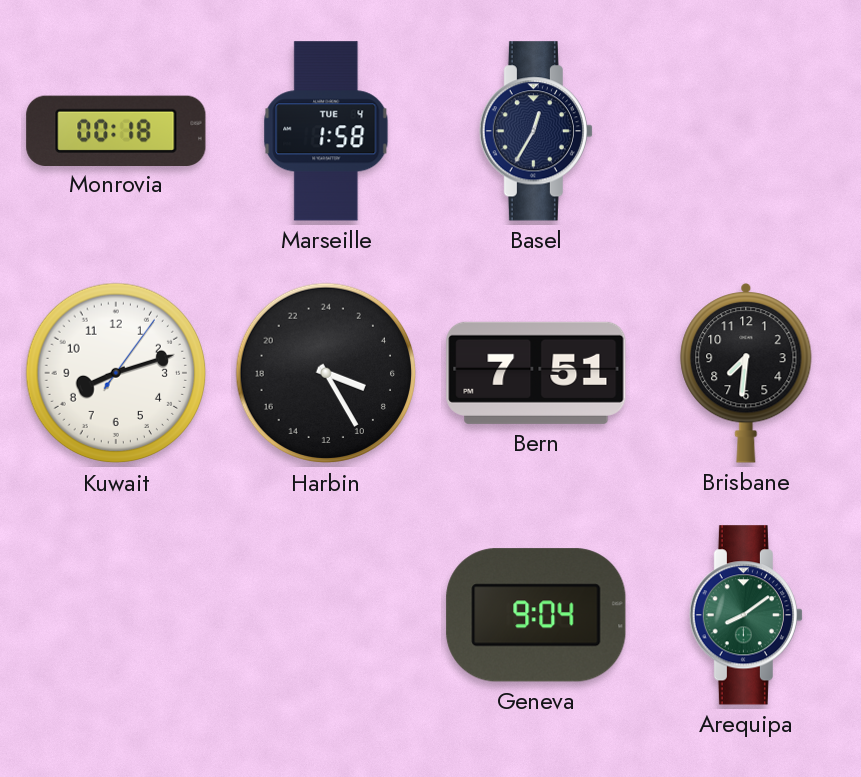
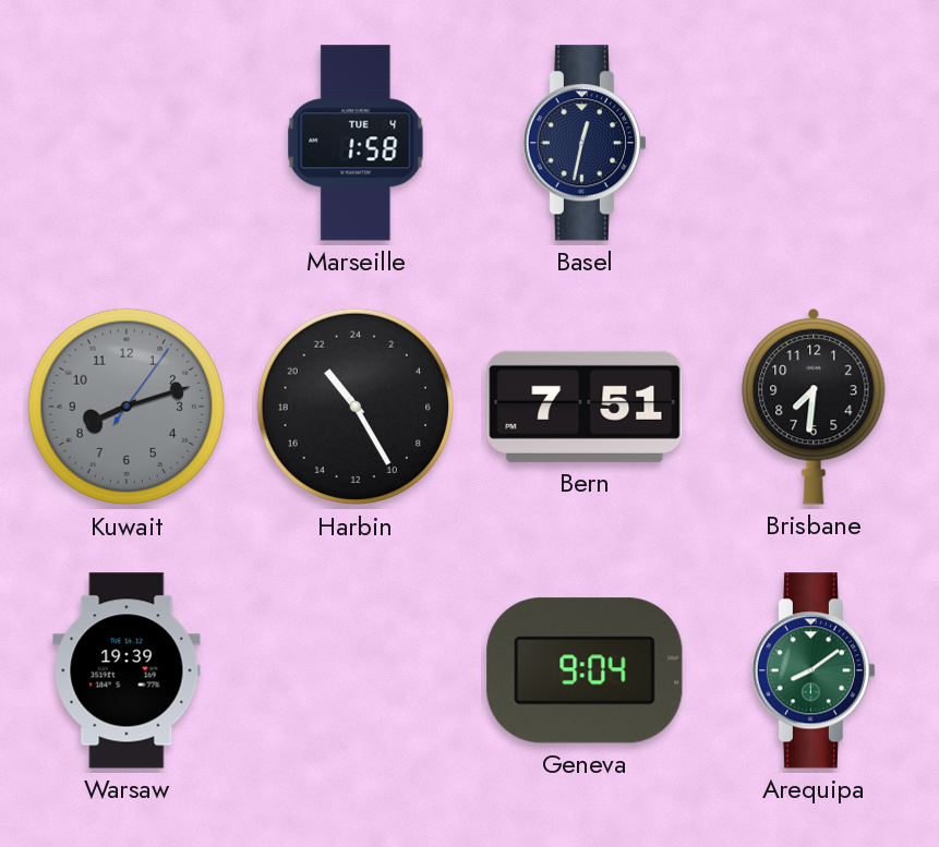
Monrovia: 00:18 -> none (116, 130)
Basel: 12:35 -> 12:32 (585, 143)
Kuwait dial: white -> grey (127, 407)
Harbin: 7:25 -> 21:25 (356, 407)
Warsaw: none -> 19:39 (127, 670)
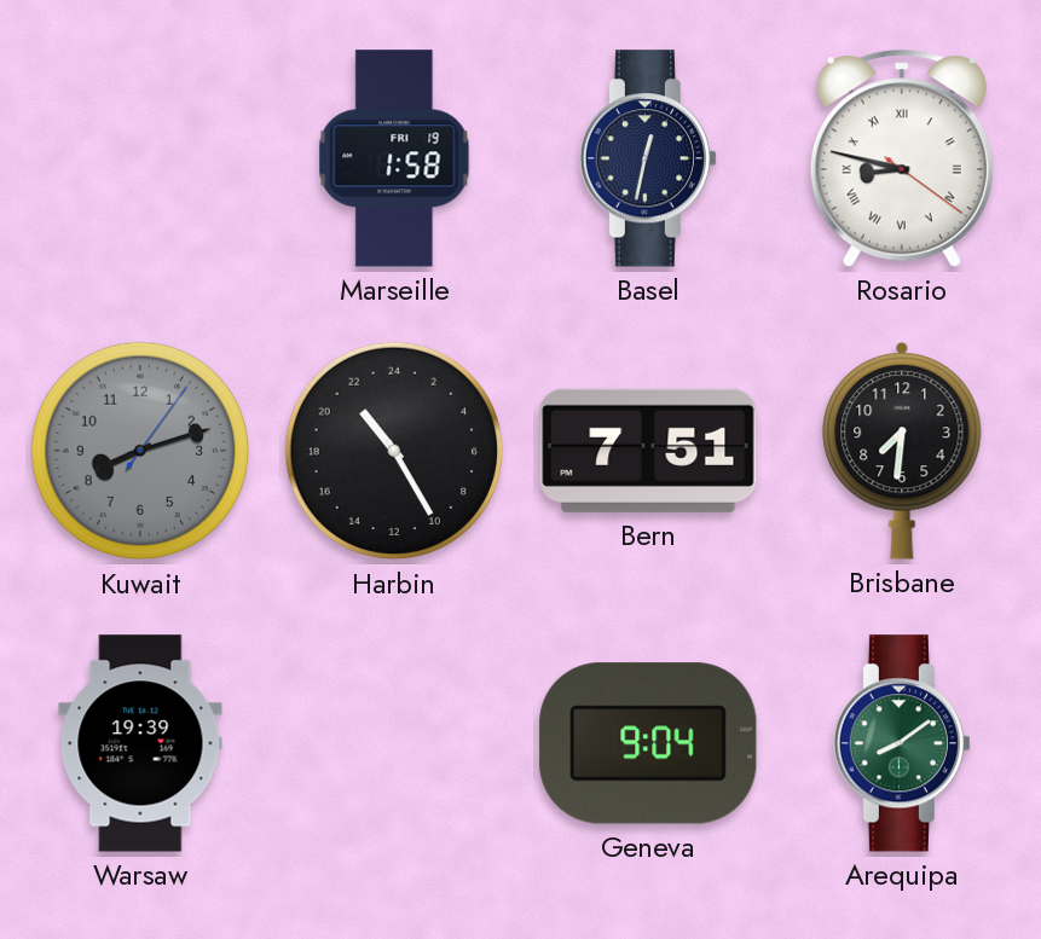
Marseille date: TUE 4 -> FRI 19 (394, 158)
Rosario: none -> 8:47 (902, 158)
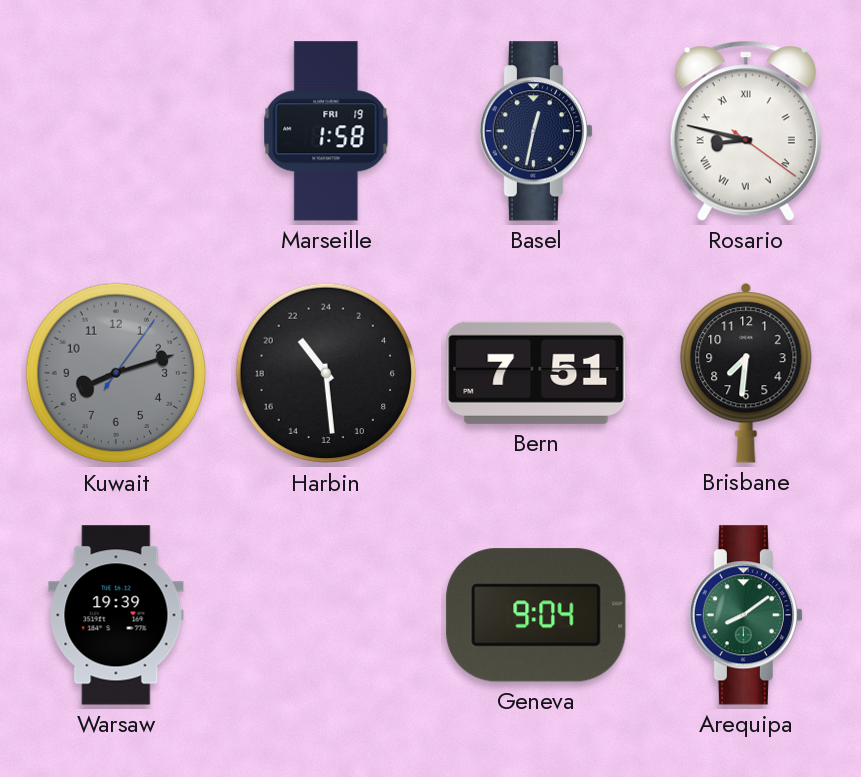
Harbin: 21:25 -> 21:29 (326, 373)
